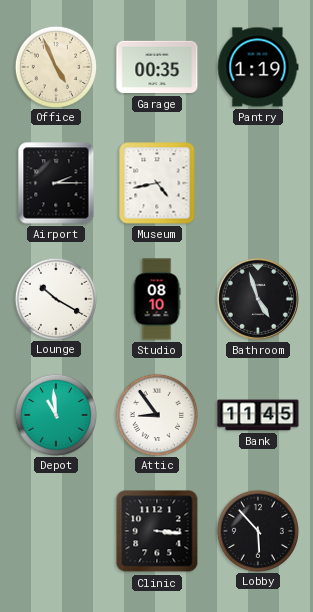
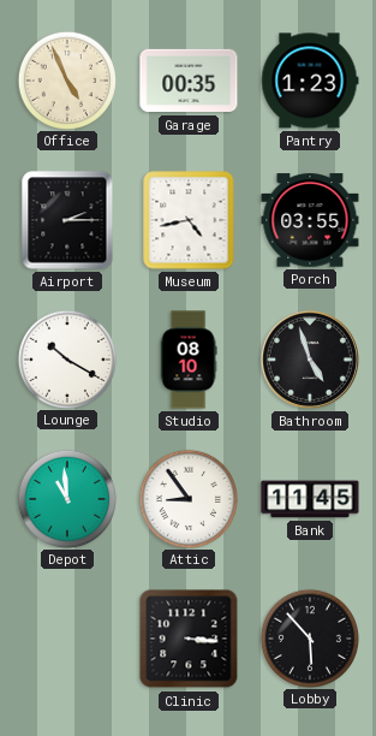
Pantry: 1:19 -> 1:23 (310, 81)
Porch: none -> 03:55 (310, 220)
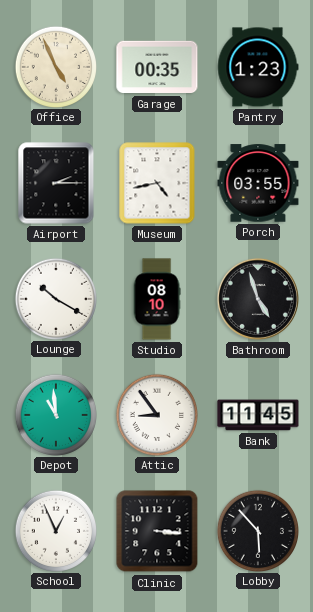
School: none -> 12:56 (55, 530)
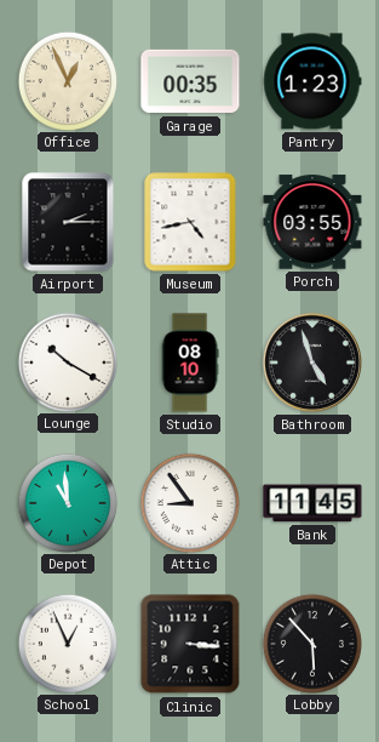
Office: 4:56 -> 12:56 (67, 80)
